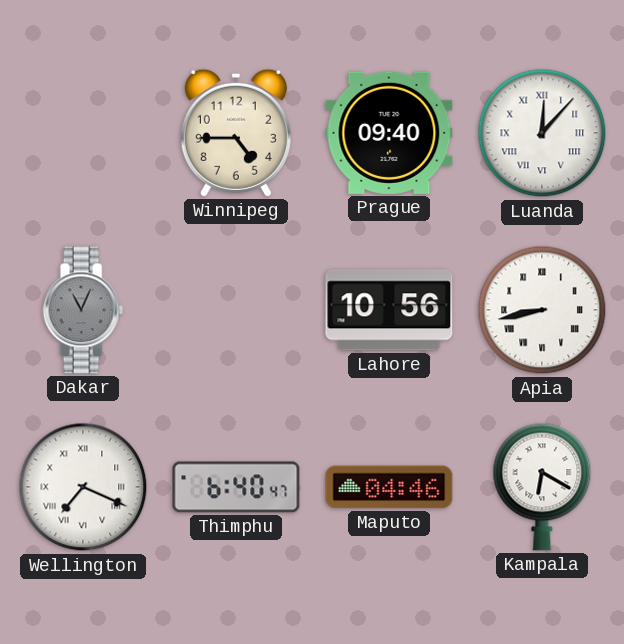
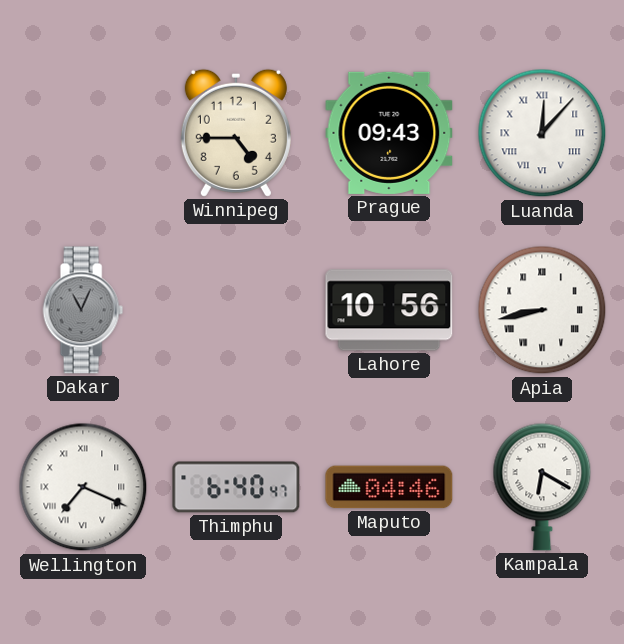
Prague: 09:40 -> 09:43 (389, 133)
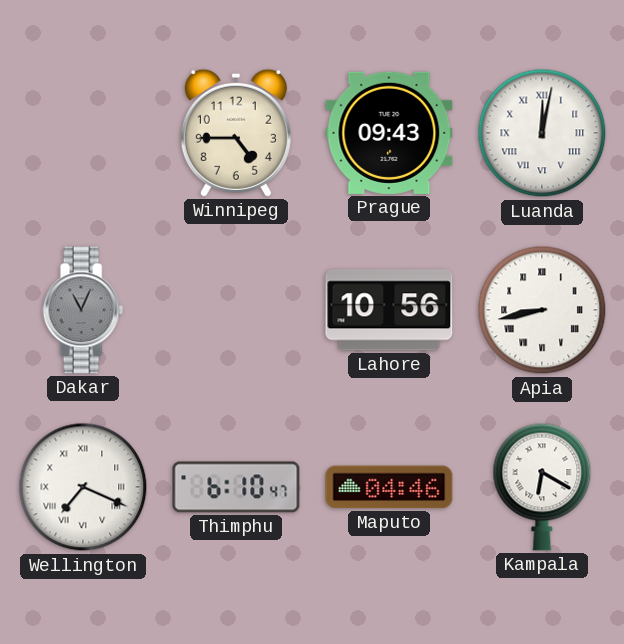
Luanda: 12:07 -> 12:02 (542, 133)
Thimphu: 6:40 -> 6:10 (236, 487)
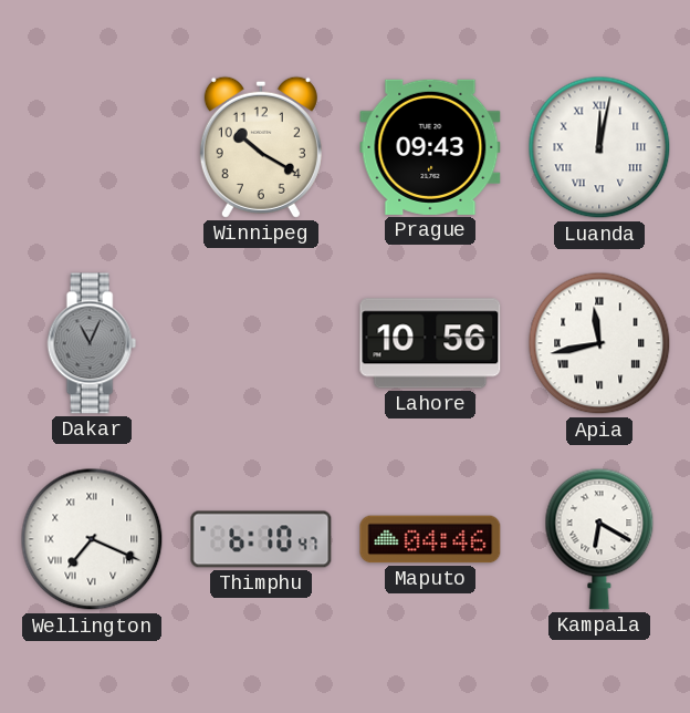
Winnipeg: 4:45 -> 10:20 (261, 147)
Apia: 8:43 -> 11:43 (599, 343)
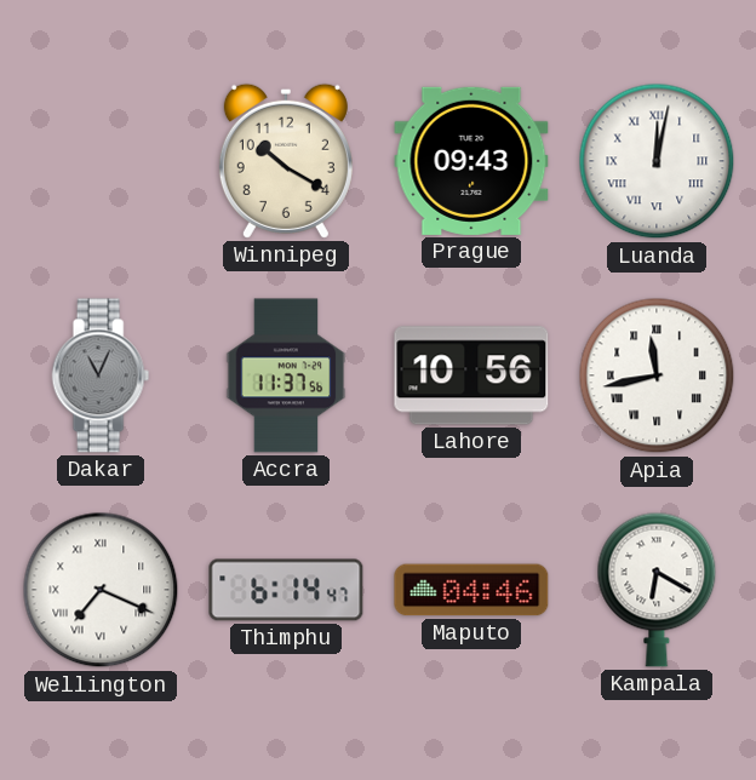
Accra: none -> 11:37 (286, 375)
Thimphu: 6:10 -> 6:14 (286, 590)
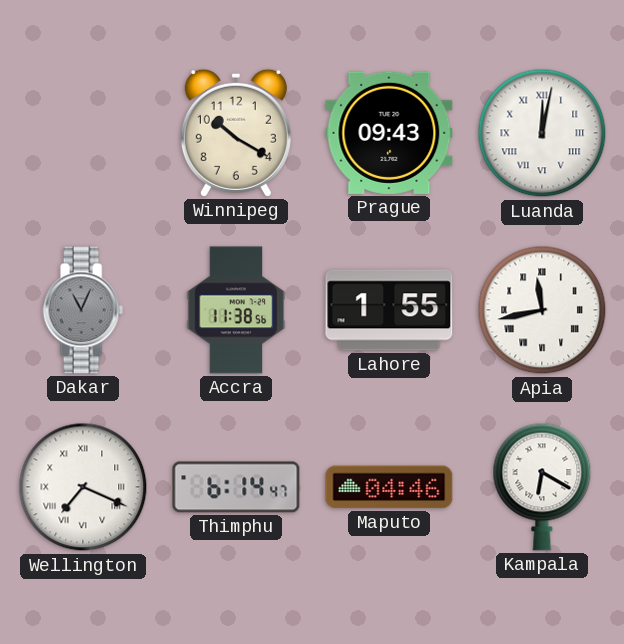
Accra: 11:37 -> 11:38 (236, 310)
Lahore: 10:56 -> 1:55 (389, 310)
